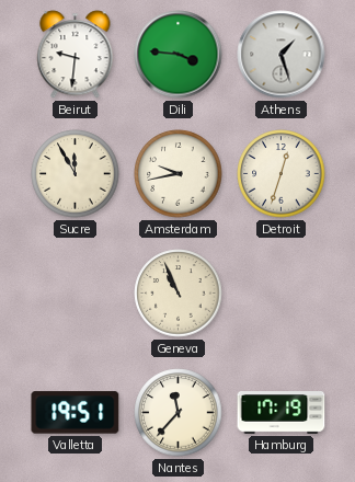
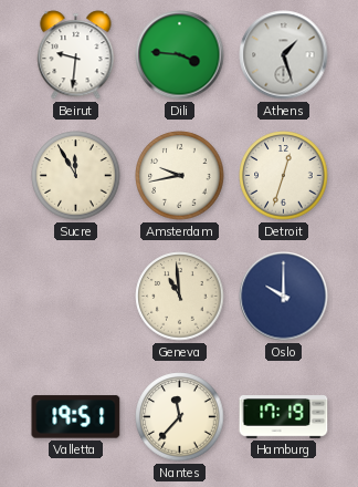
Geneva: 10:56 -> 10:59 (180, 297)
Oslo: none -> 10:00 (284, 297)
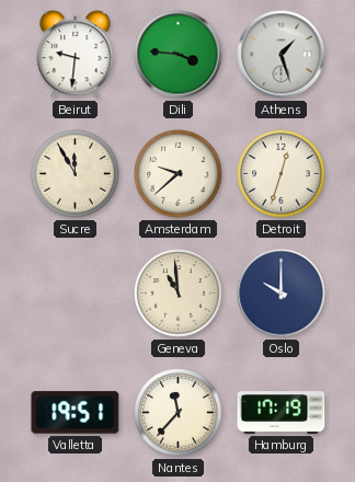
Amsterdam: 9:43 -> 9:38 (179, 174)
